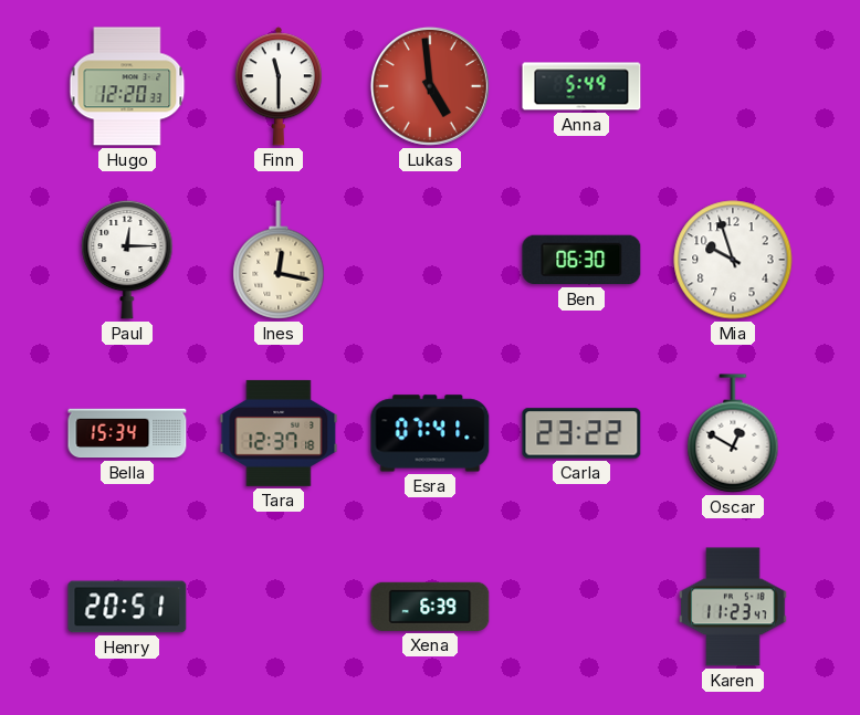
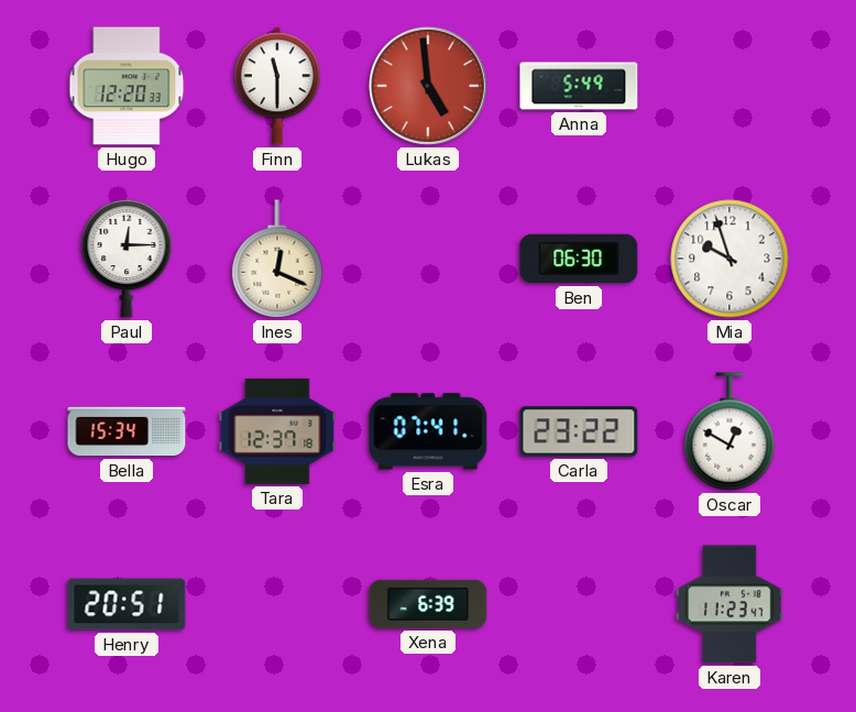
Ines: 12:17 -> 12:19 (277, 259)
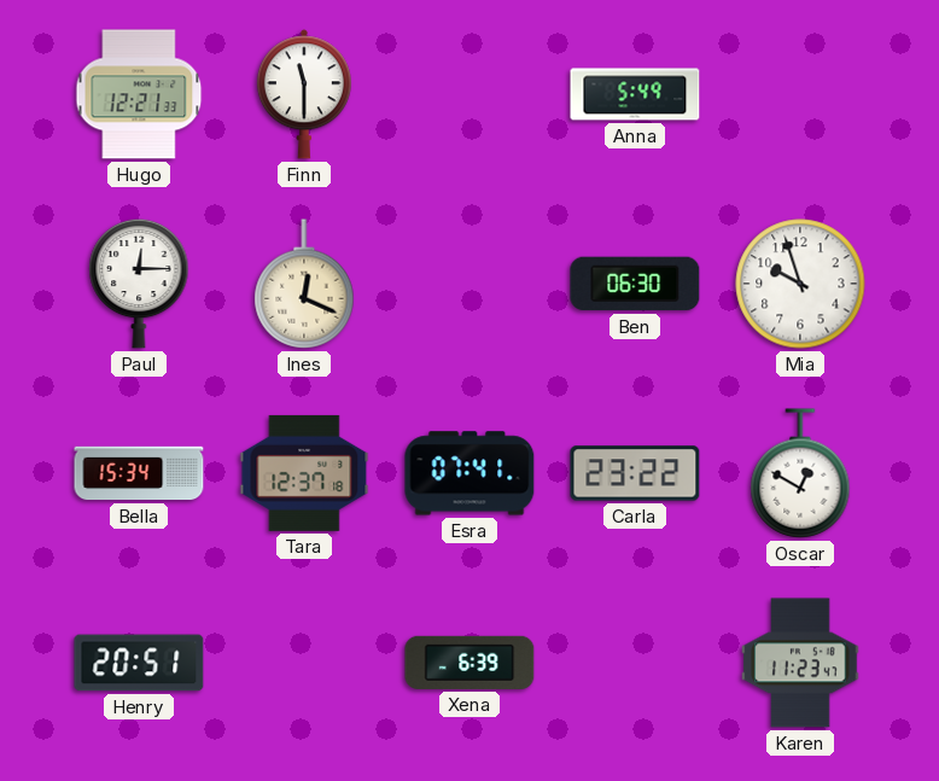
Hugo: 12:20 -> 12:21 (139, 94)
Lukas: 4:59 -> none (428, 86)
